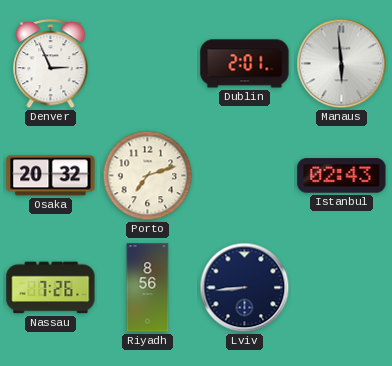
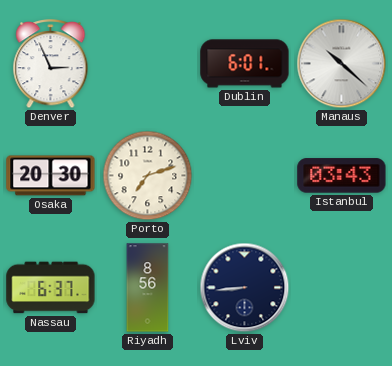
Dublin: 2:01 -> 6:01 (245, 64)
Manaus: 5:59 -> 10:22 (342, 64)
Osaka: 20:32 -> 20:30 (51, 176)
Istanbul: 02:43 -> 03:43 (342, 176)
Nassau: 7:26 -> 6:37 (51, 288)
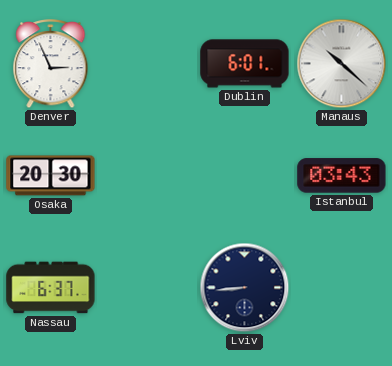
Porto: 7:12 -> none (148, 176)
Riyadh: 8:56 -> none (148, 288)
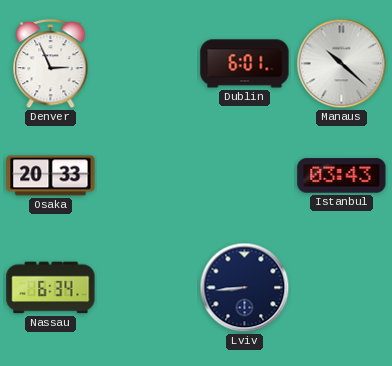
Osaka: 20:30 -> 20:33 (51, 176)
Nassau: 6:37 -> 6:34 (51, 288)
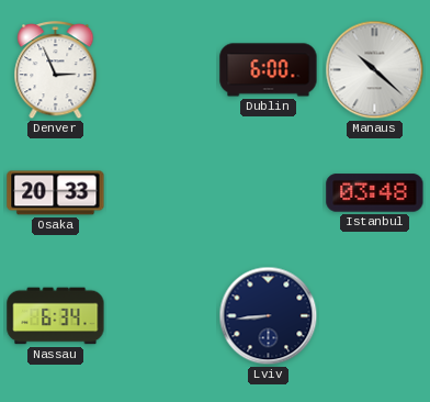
Dublin: 6:01 -> 6:00 (269, 70)
Istanbul: 03:43 -> 03:48 (375, 193)
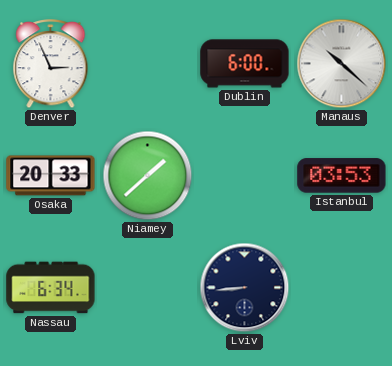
Niamey: none -> 1:38 (148, 176)
Istanbul: 03:48 -> 03:53 (342, 176)
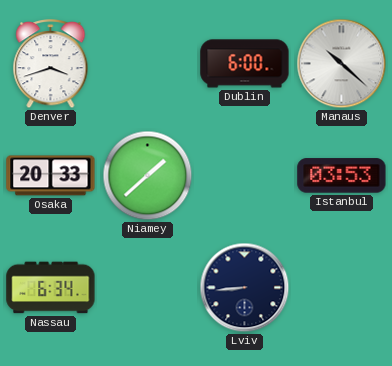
Denver: 2:56 -> 3:42 (51, 65)
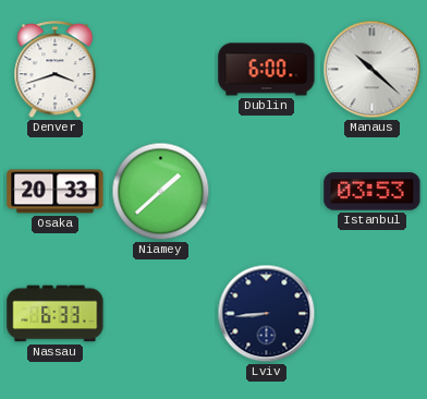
Nassau: 6:34 -> 6:33 (56, 314)
